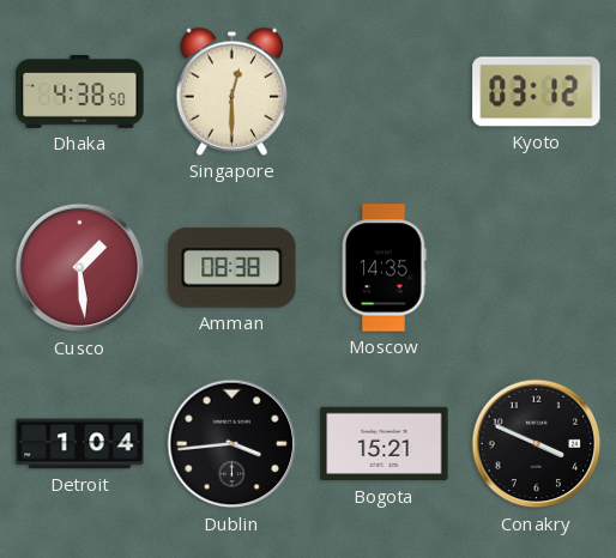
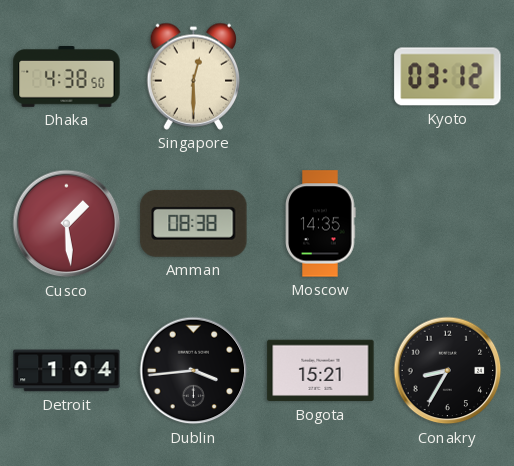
Conakry: 3:49 -> 8:35 (448, 371)
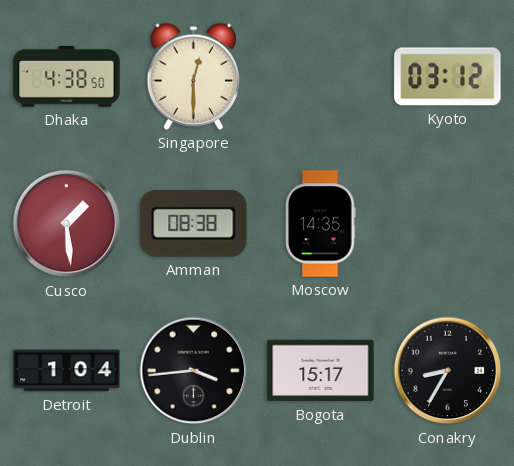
Bogota: 15:21 -> 15:17 (321, 371)
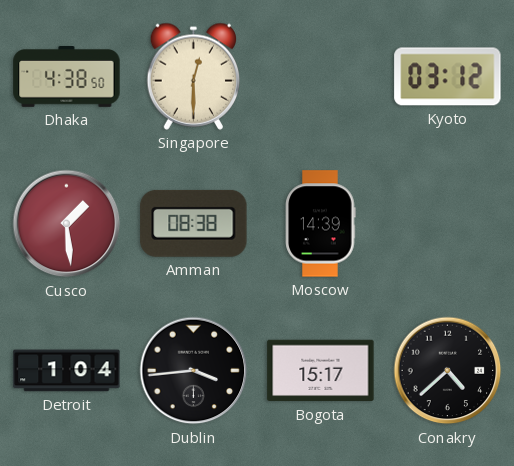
Moscow: 14:35 -> 14:39 (321, 224)
Conakry: 8:35 -> 4:38 (448, 371)
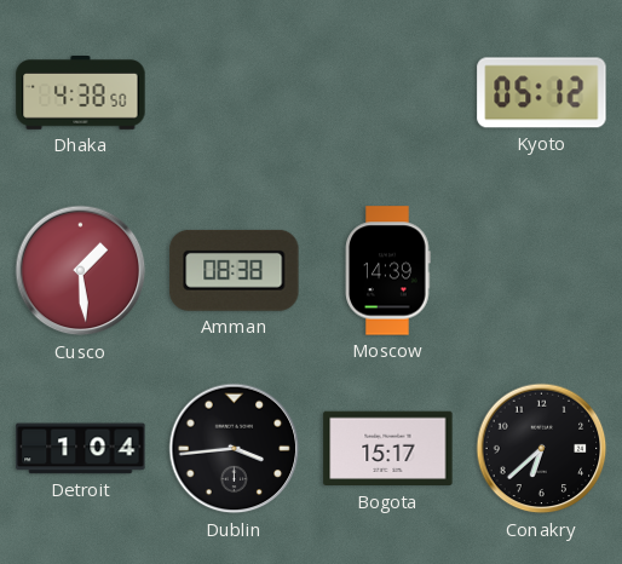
Singapore: 12:30 -> none (193, 76)
Kyoto: 03:12 -> 05:12 (542, 93)
Conakry: 4:38 -> 6:38 (542, 449)
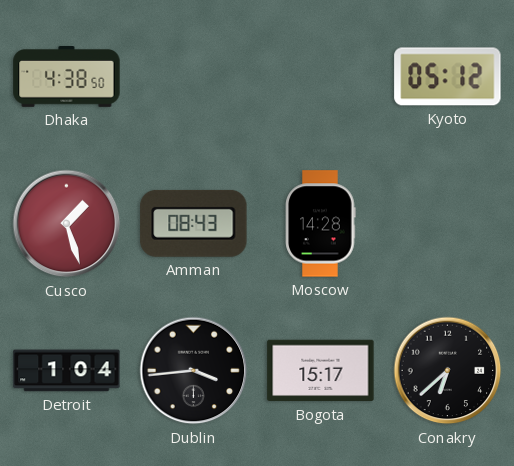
Cusco: 1:29 -> 1:27 (67, 224)
Amman: 08:38 -> 08:43 (194, 223)
Moscow: 14:39 -> 14:28 (321, 224)
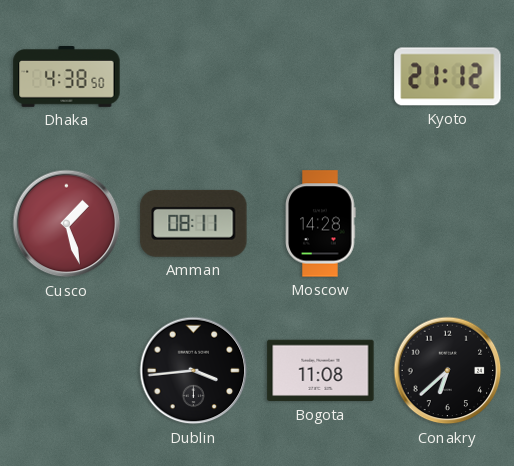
Kyoto: 05:12 -> 21:12 (448, 77)
Amman: 08:43 -> 08:11 (194, 223)
Detroit: 1:04 -> none (67, 371)
Bogota: 15:17 -> 11:08 (321, 371)
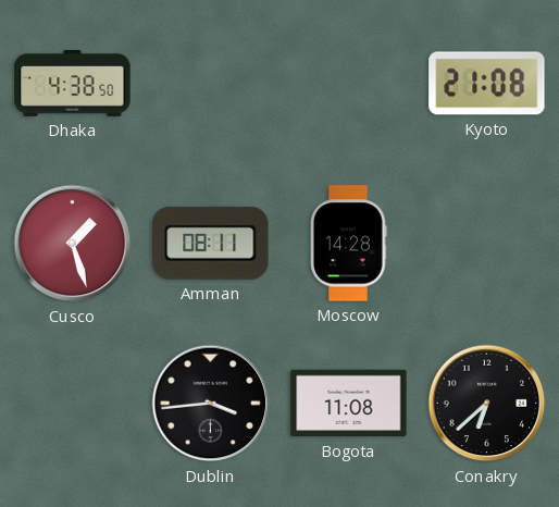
Kyoto: 21:12 -> 21:08 (487, 84)
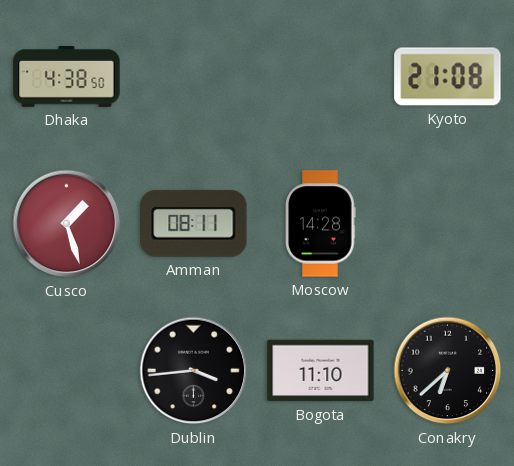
Bogota: 11:08 -> 11:10 (321, 371)
